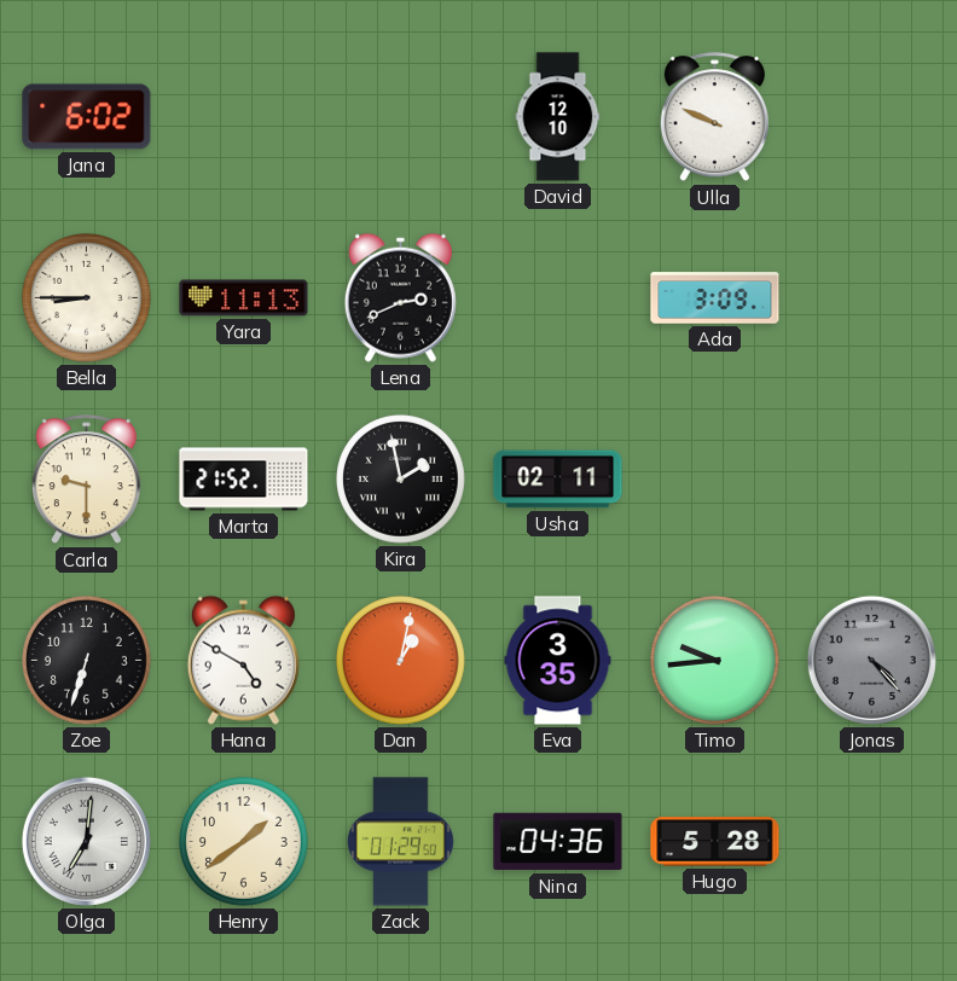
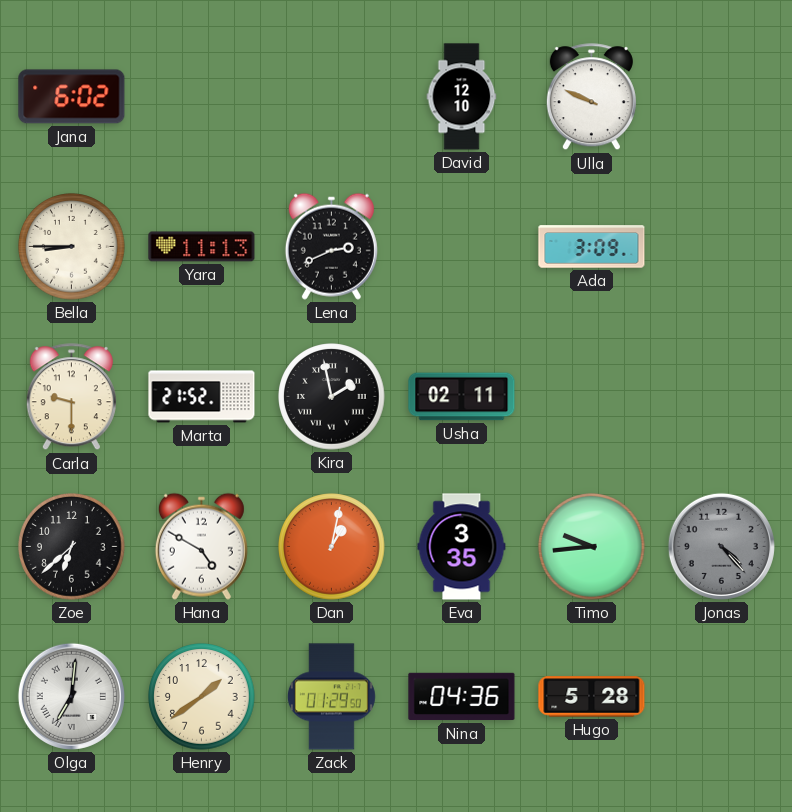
Zoe: 6:33 -> 6:38 (72, 547)
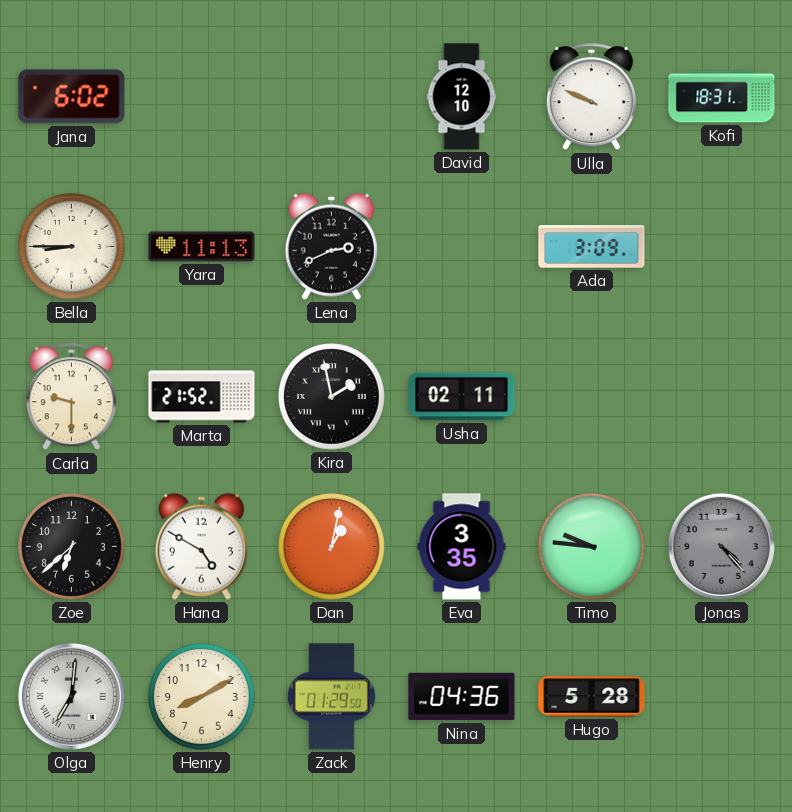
Kofi: none -> 18:31 (722, 97)
Timo: 9:44 -> 9:46 (592, 547)
Henry: 1:39 -> 8:10 (202, 697)
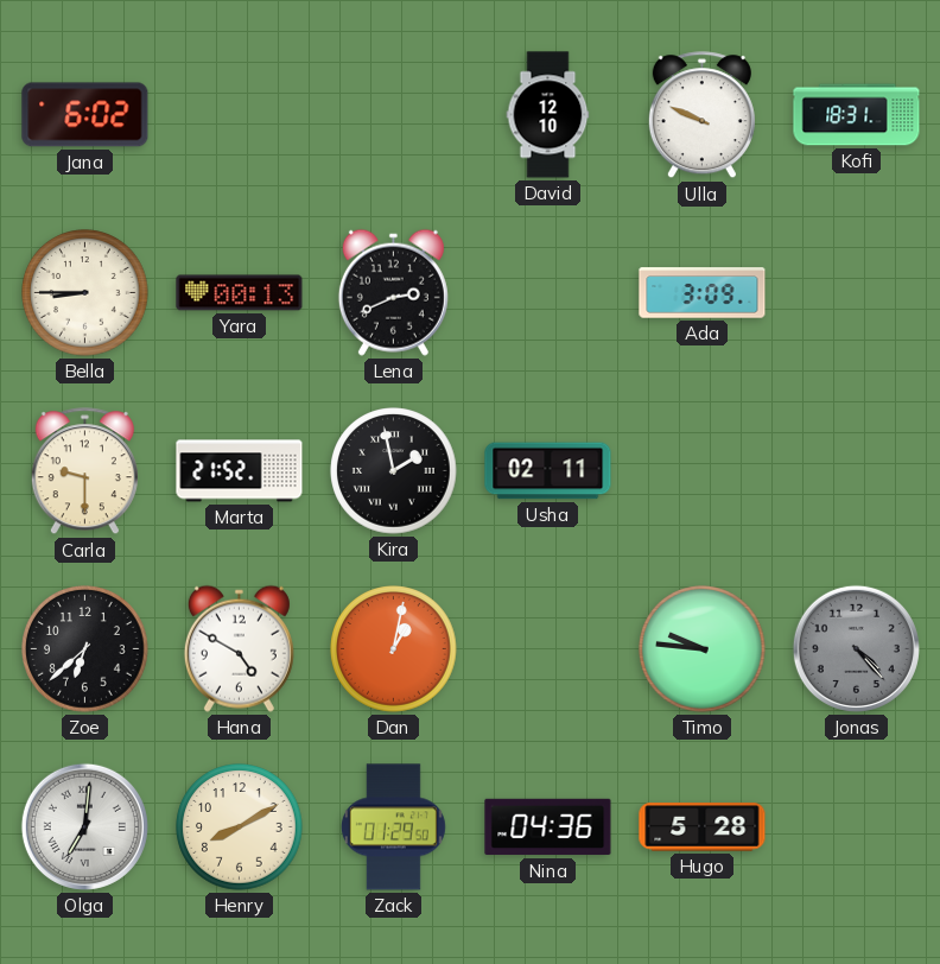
Yara: 11:13 -> 00:13 (240, 293)
Eva: 3:35 -> none (462, 547)
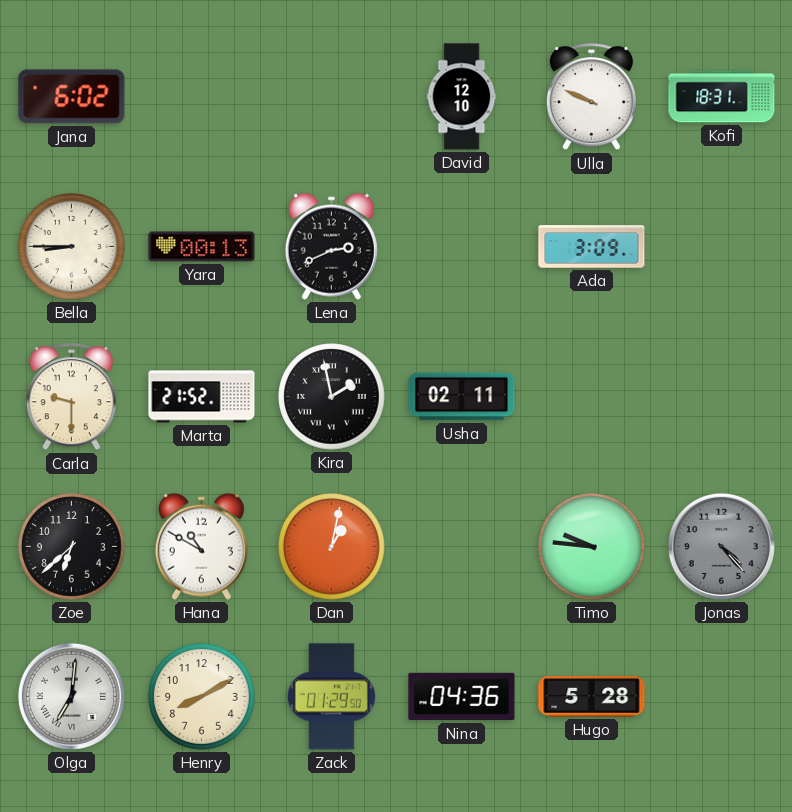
Hana: 4:50 -> 10:50 (201, 546)
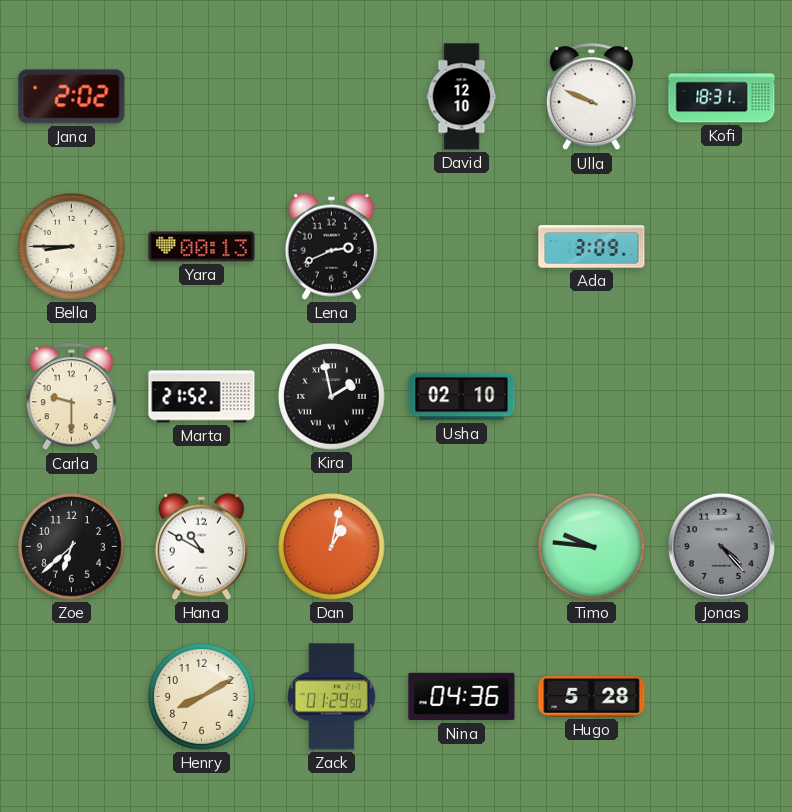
Jana: 6:02 -> 2:02 (72, 97)
Usha: 02:11 -> 02:10 (462, 397)
Olga: 7:01 -> none (71, 696)
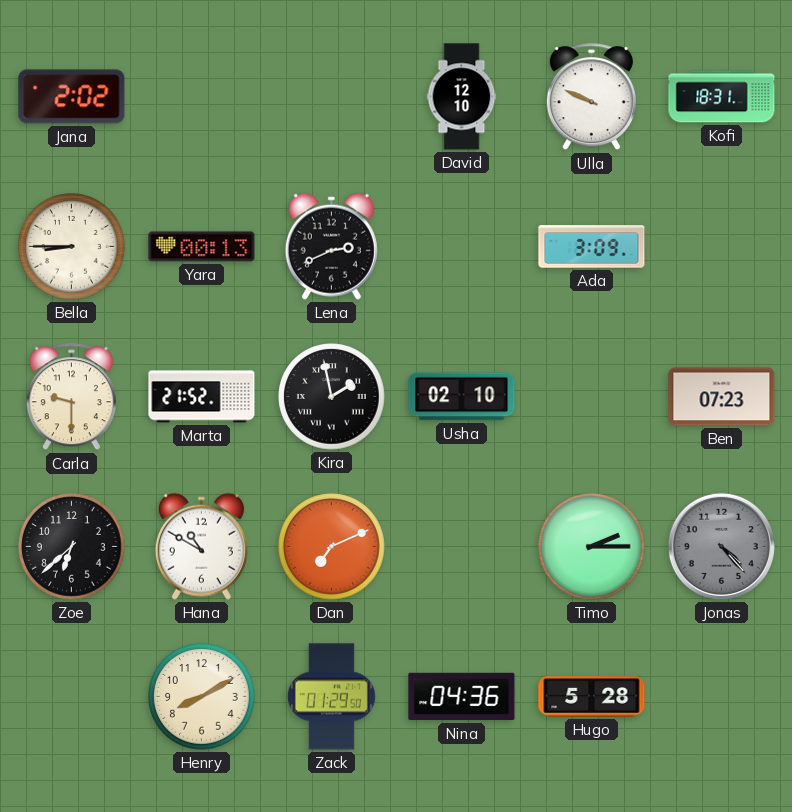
Ben: none -> 07:23 (722, 397)
Dan: 1:02 -> 7:11 (332, 547)
Timo: 9:46 -> 2:15 (592, 547)
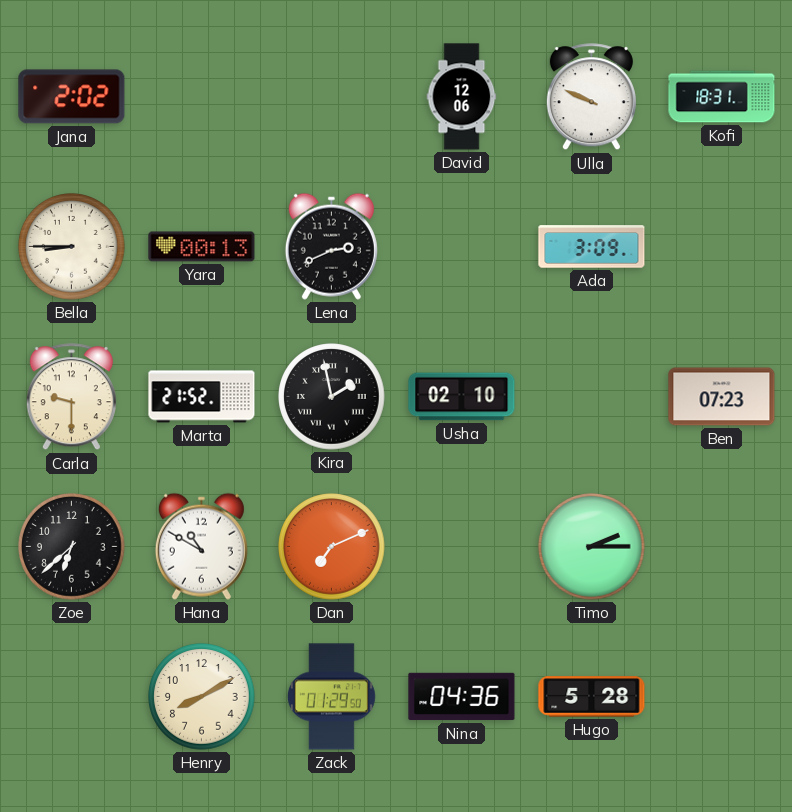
David: 12:10 -> 12:06 (462, 97)
Jonas: 4:23 -> none (721, 546)
